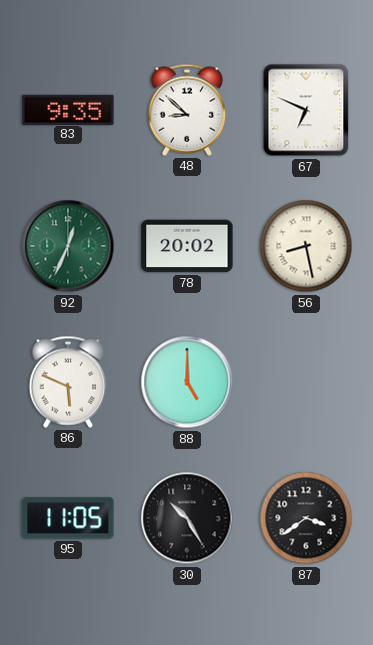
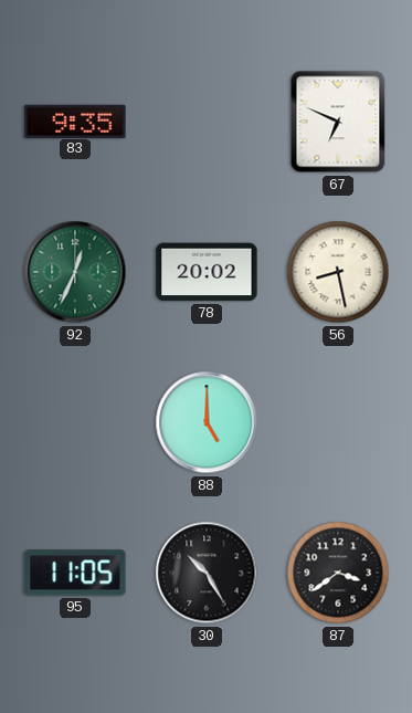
48: 8:52 -> none (187, 110)
86: 5:49 -> none (68, 382)
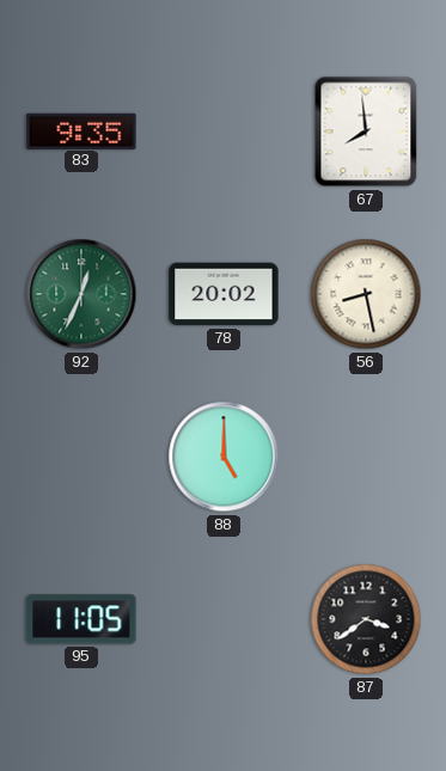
67: 6:49 -> 7:59 (366, 131)
30: 10:25 -> none (207, 573)
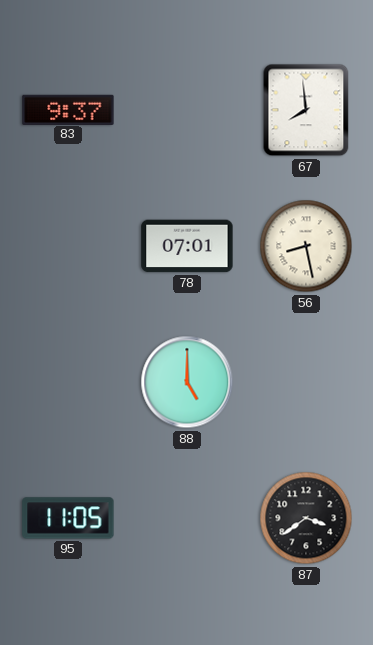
83: 9:35 -> 9:37 (68, 109)
92: 12:34 -> none (81, 294)
78: 20:02 -> 07:01 (187, 246)
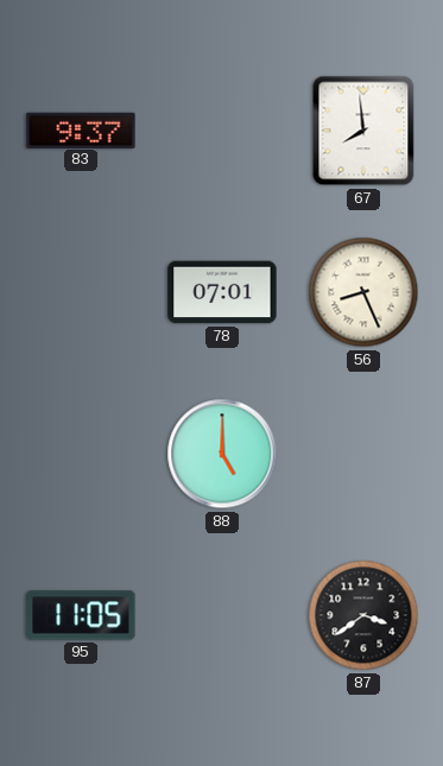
56: 8:28 -> 8:26 (363, 292)
